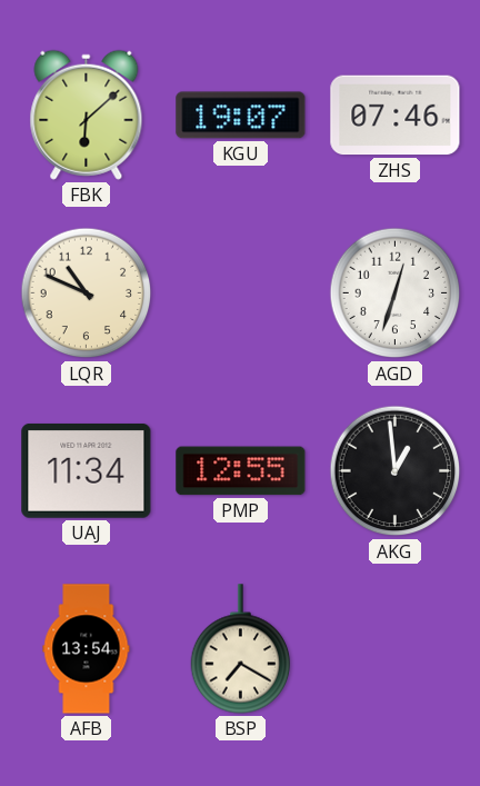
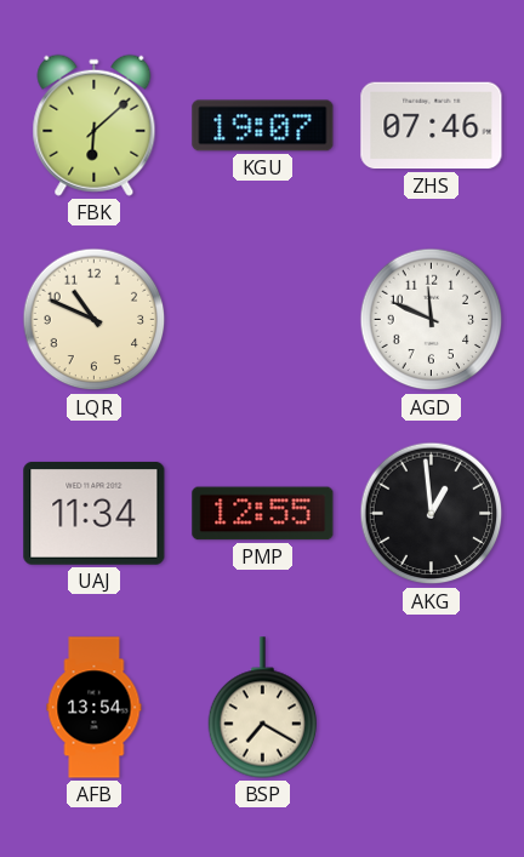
AGD: 12:33 -> 11:49 (432, 320)
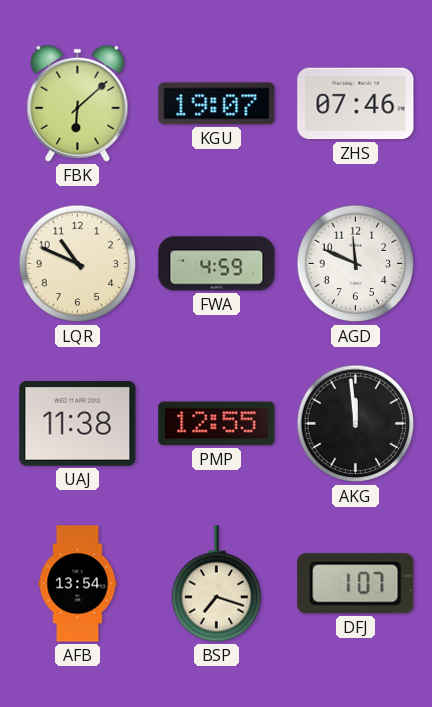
FWA: none -> 4:59 (217, 264)
UAJ: 11:34 -> 11:38 (78, 423)
AKG: 12:59 -> 11:59 (356, 424)
BSP: 7:20 -> 7:18 (217, 584)
DFJ: none -> 1:07 (356, 584)
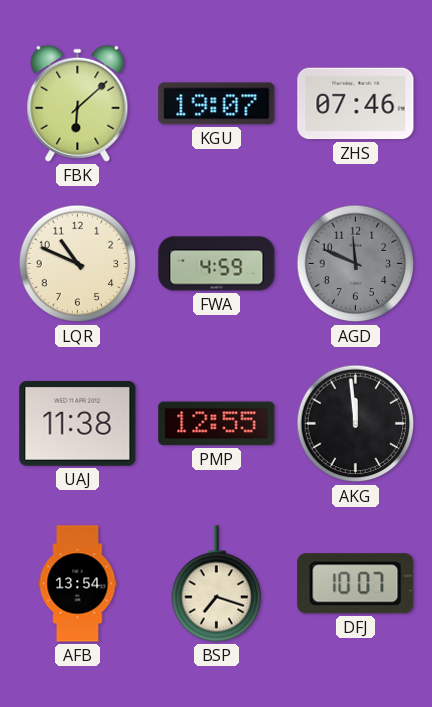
AGD dial: white -> grey (356, 264)
DFJ: 1:07 -> 10:07 (356, 584)
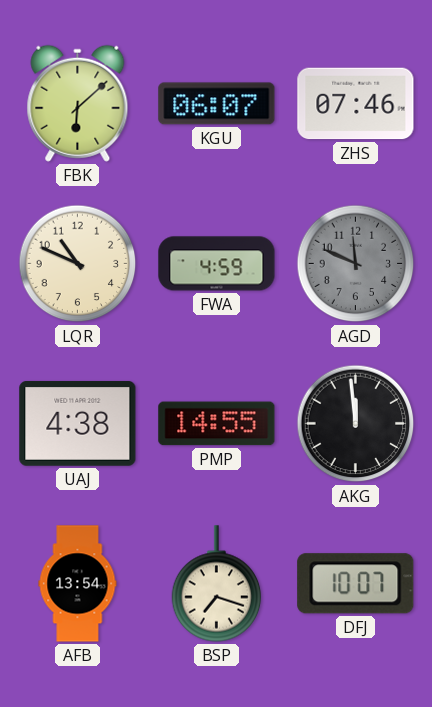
KGU: 19:07 -> 06:07 (217, 104)
UAJ: 11:38 -> 4:38 (78, 423)
PMP: 12:55 -> 14:55 (217, 424)
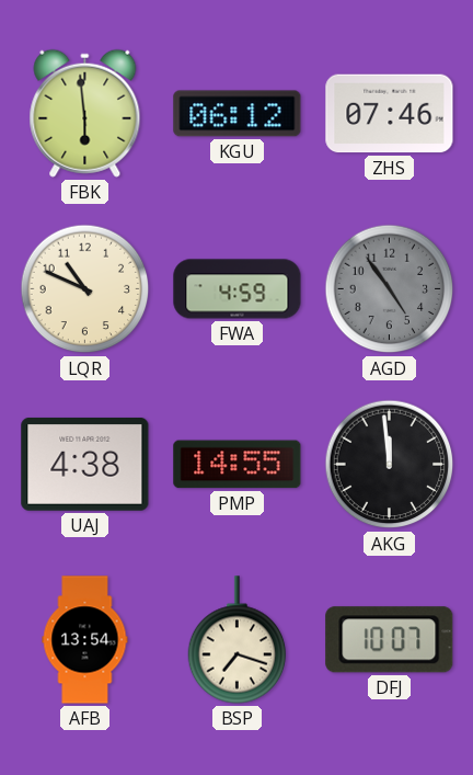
FBK: 6:08 -> 5:59 (85, 113)
KGU: 06:07 -> 06:12 (238, 114)
AGD: 11:49 -> 4:54 (390, 289)
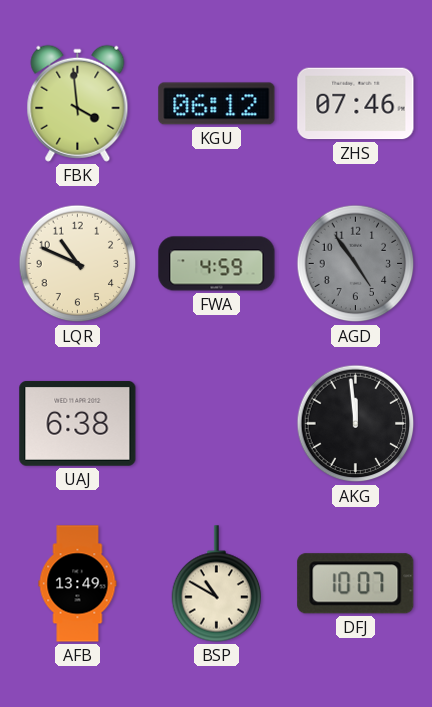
FBK: 5:59 -> 3:59 (78, 103)
UAJ: 4:38 -> 6:38 (78, 423)
PMP: 14:55 -> none (238, 465)
AFB: 13:54 -> 13:49 (78, 584)
BSP: 7:18 -> 10:50 (217, 584)
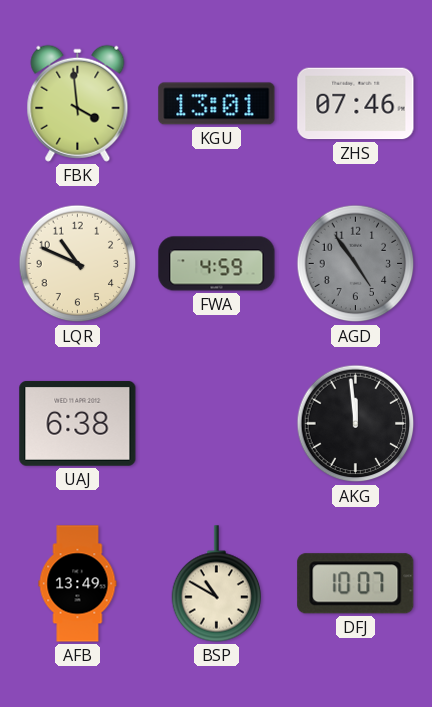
KGU: 06:12 -> 13:01 (217, 104)
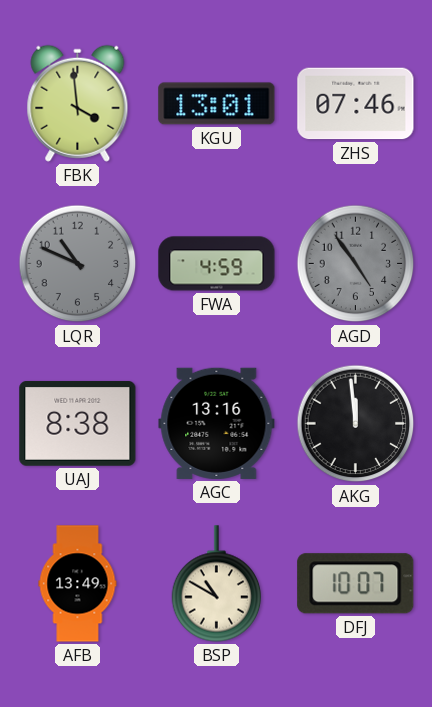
LQR dial: cream -> grey (78, 264)
UAJ: 6:38 -> 8:38 (78, 423)
AGC: none -> 13:16 (217, 423)
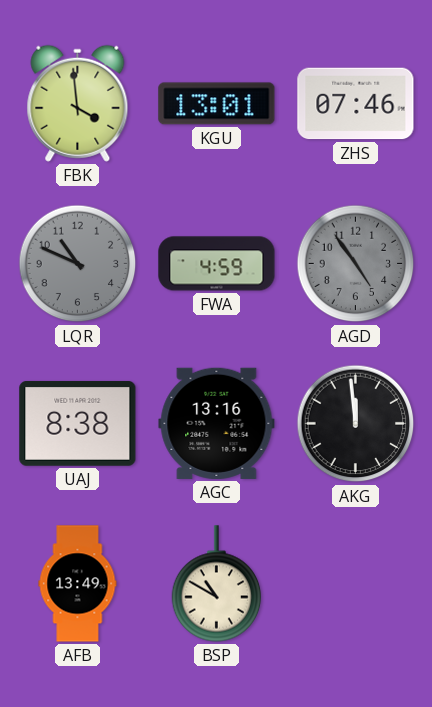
DFJ: 10:07 -> none (356, 584)
